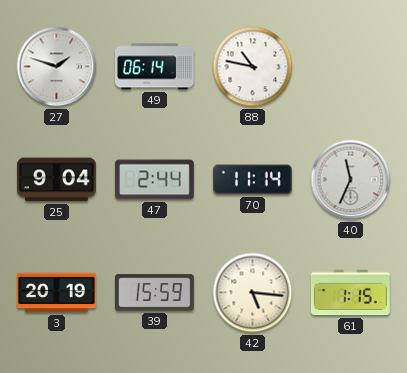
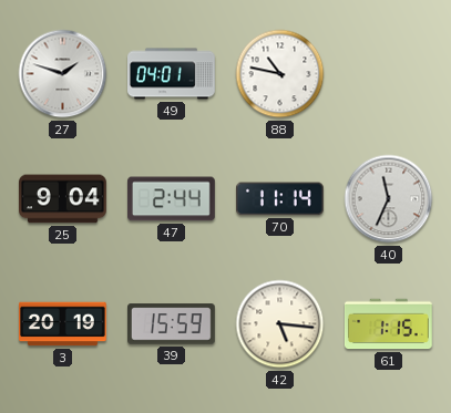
49: 06:14 -> 04:01 (172, 74)
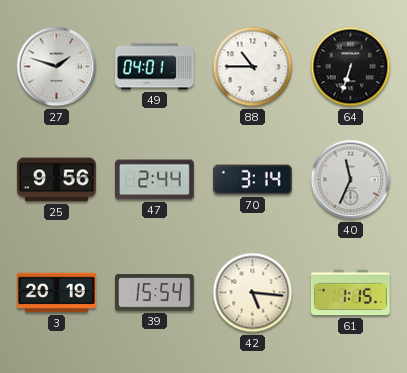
88: 10:47 -> 10:45 (253, 67)
64: none -> 6:33 (351, 67)
25: 9:04 -> 9:56 (57, 180)
70: 11:14 -> 3:14 (253, 180)
39: 15:59 -> 15:54 (155, 293)
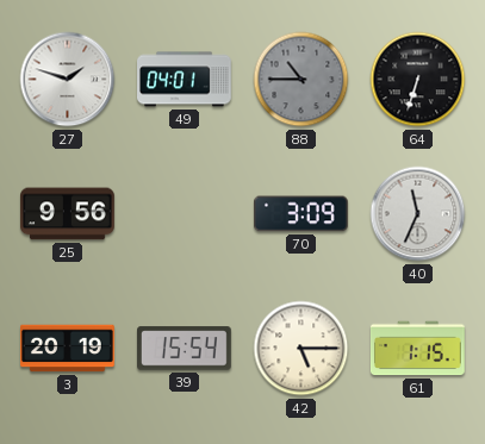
88 dial: white -> grey (301, 80)
47: 2:44 -> none (155, 180)
70: 3:14 -> 3:09 (301, 214)
42: 5:16 -> 5:15 (301, 349)
